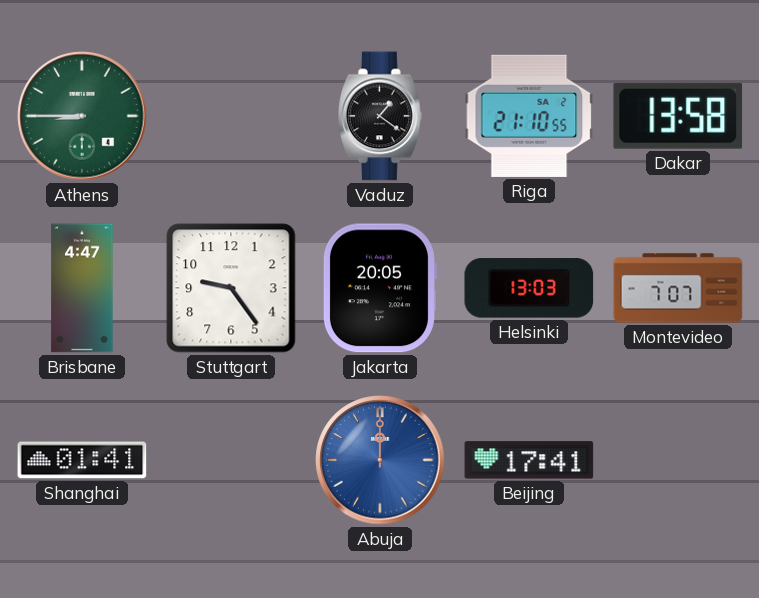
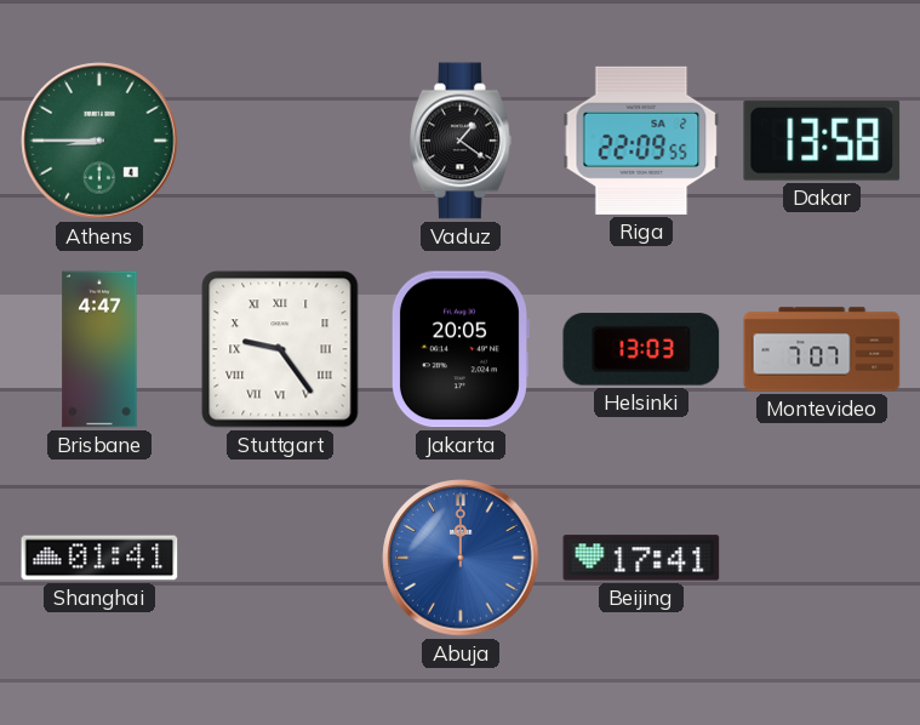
Riga: 21:10 -> 22:09 (641, 141)
Stuttgart numerals: Arabic -> Roman (280, 349)
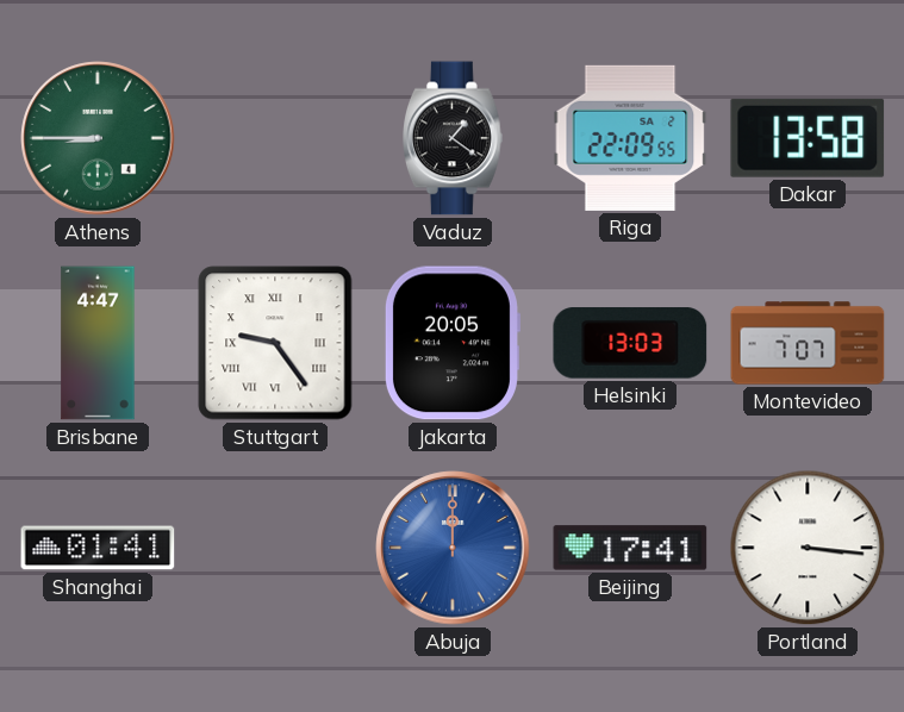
Portland: none -> 3:16 (808, 548)
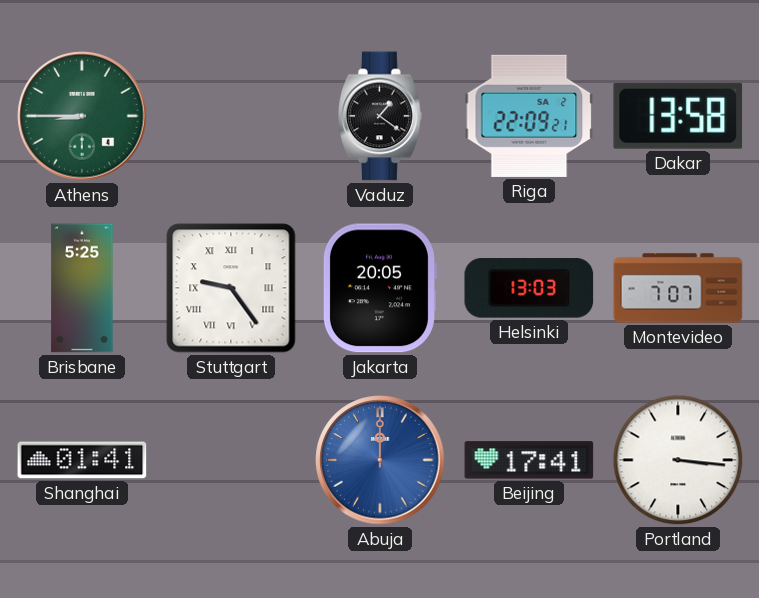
Riga: 22:09:55 -> 22:09:21 (529, 116)
Brisbane: 4:47 -> 5:25 (82, 288)
